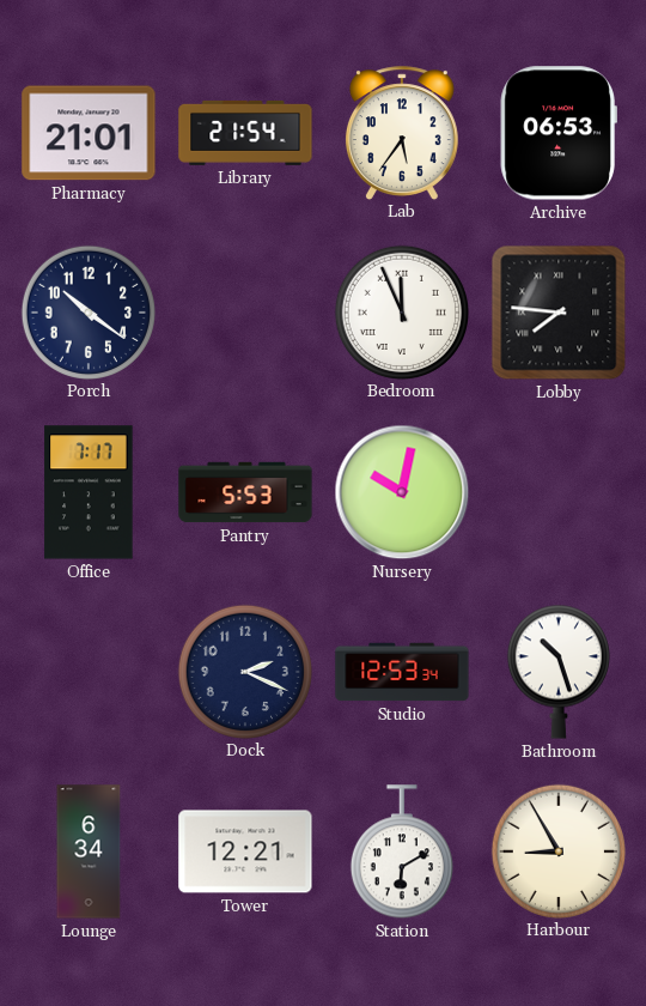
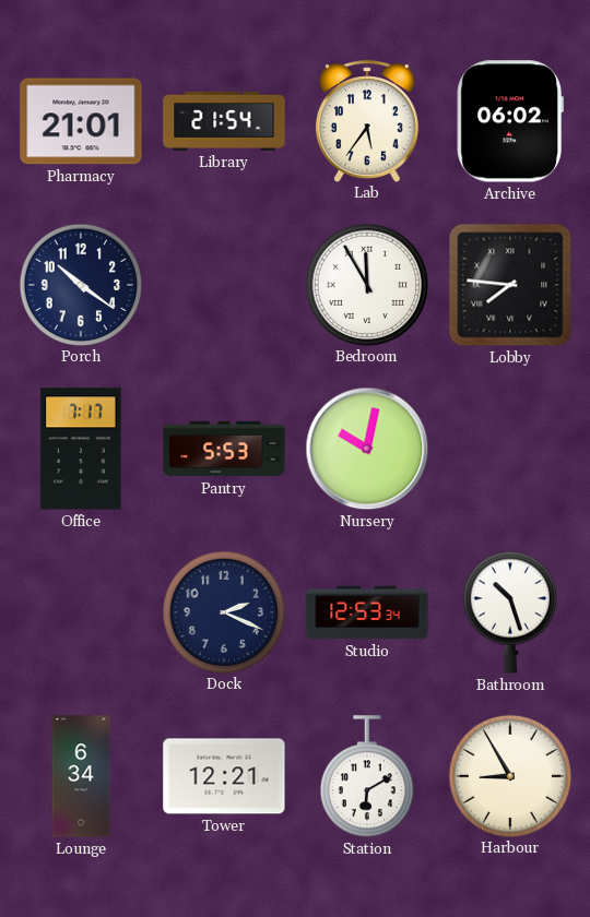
Archive: 06:53 -> 06:02 (510, 121)
Bedroom: 11:56 -> 11:55 (366, 284)
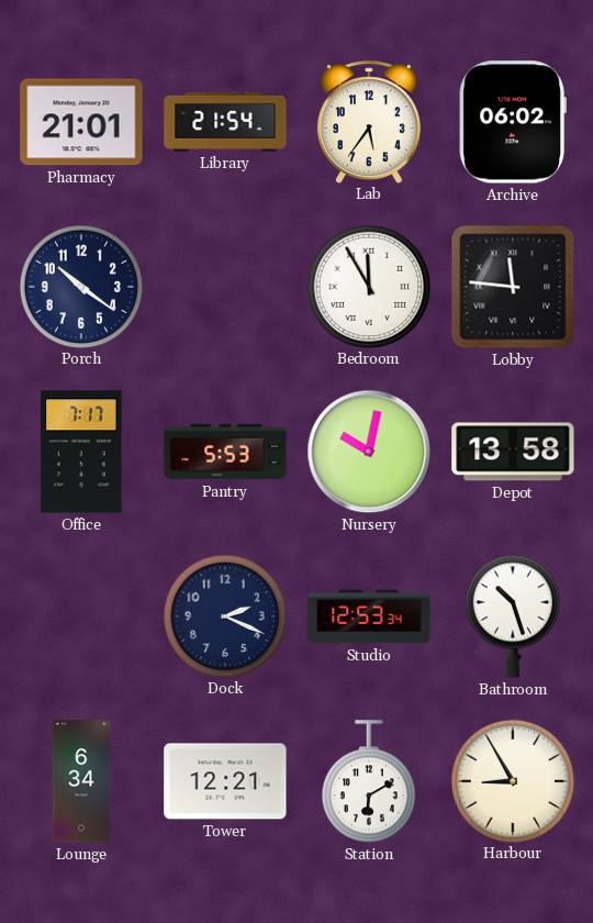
Lobby: 7:46 -> 11:46 (513, 287)
Depot: none -> 13:58 (513, 452)
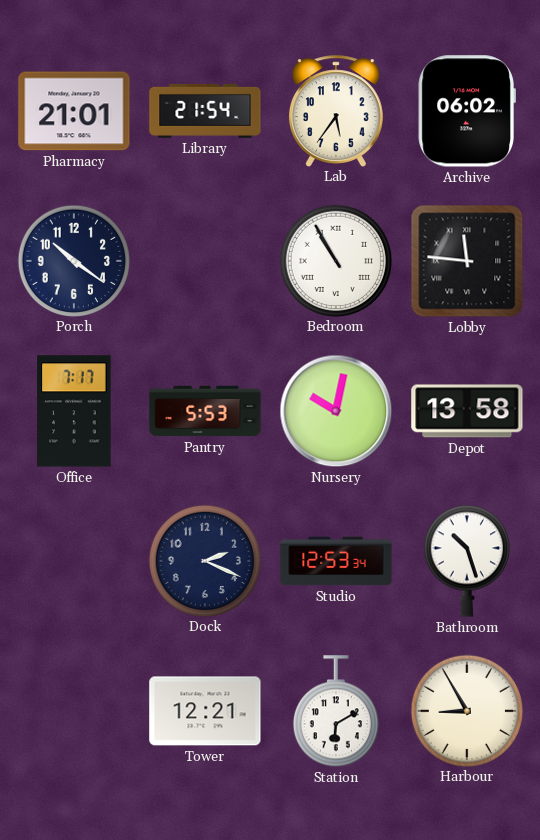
Bedroom: 11:55 -> 10:55 (335, 260)
Lounge: 6:34 -> none (81, 781)
